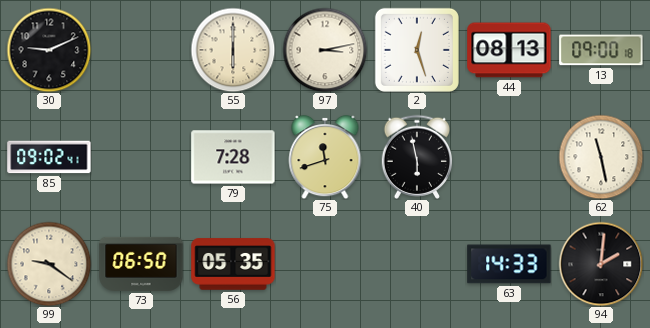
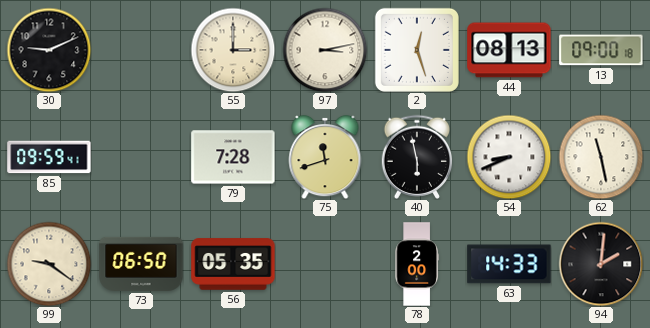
55: 6:00 -> 3:00 (233, 50)
85: 09:02 -> 09:59 (49, 157)
54: none -> 8:41 (509, 157)
78: none -> 2:00 (417, 264)
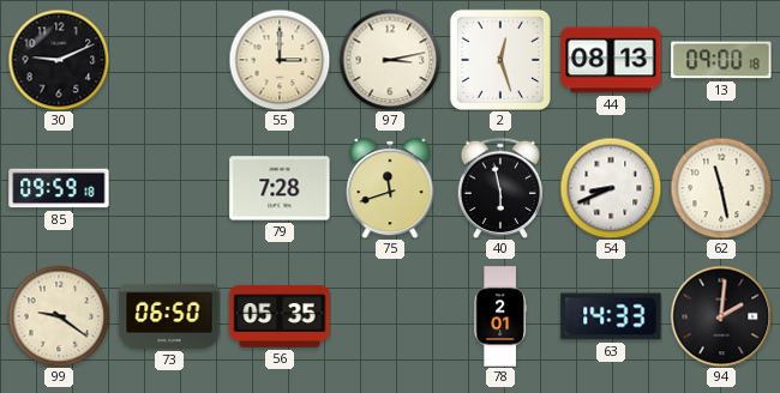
85: 09:59:41 -> 09:59:18 (59, 188)
78: 2:00 -> 2:01 (500, 316)
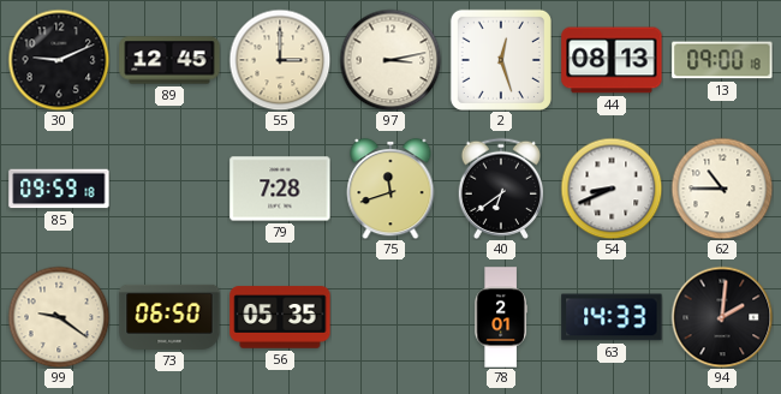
89: none -> 12:45 (169, 60)
40: 5:58 -> 6:39 (500, 189)
62: 11:28 -> 10:45 (722, 189)
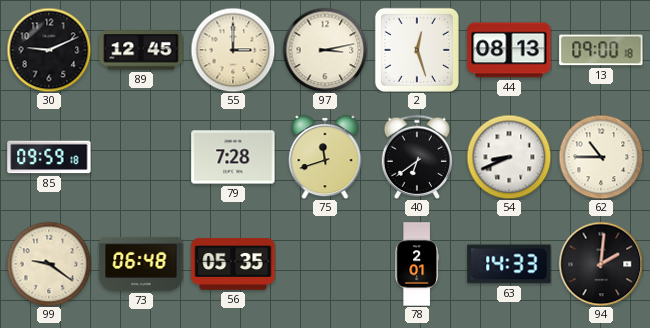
73: 06:50 -> 06:48 (141, 264)
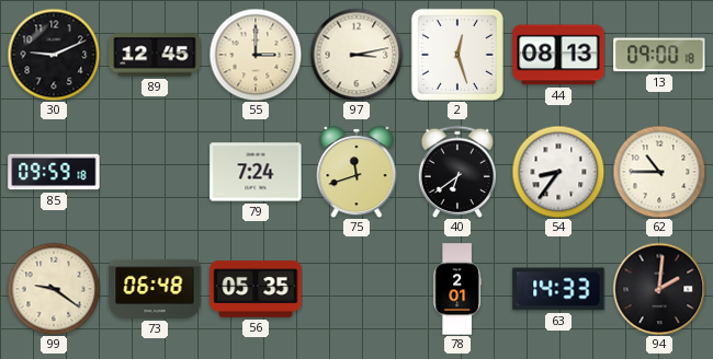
79: 7:28 -> 7:24 (256, 172)
54: 8:41 -> 8:36 (558, 172)
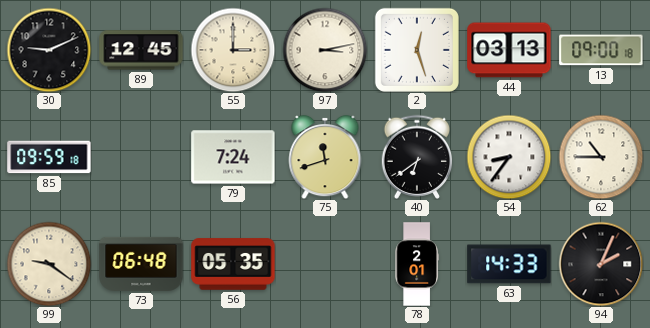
44: 08:13 -> 03:13 (509, 50)
94: 2:01 -> 2:04 (601, 264)
